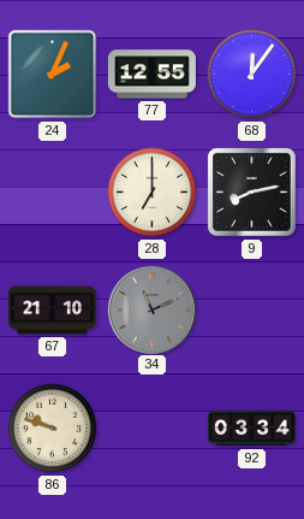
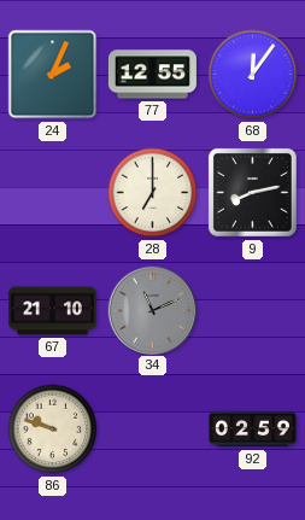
92: 03:34 -> 02:59 (252, 430)
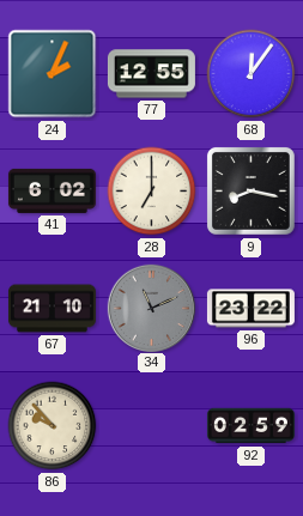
41: none -> 6:02 (51, 190)
9: 8:13 -> 8:17 (250, 190)
96: none -> 23:22 (250, 309)
86: 9:48 -> 9:53 (53, 426)
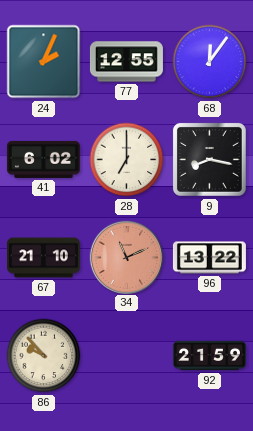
34 dial: grey -> salmon (126, 257)
96: 23:22 -> 13:22 (209, 258)
92: 02:59 -> 21:59 (209, 356)
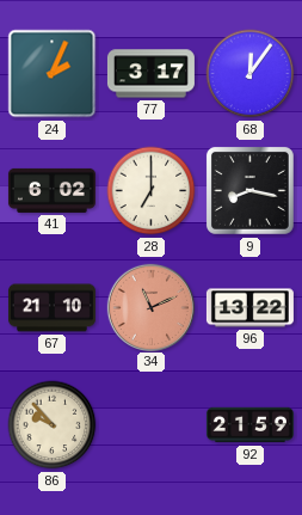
77: 12:55 -> 3:17 (150, 74)
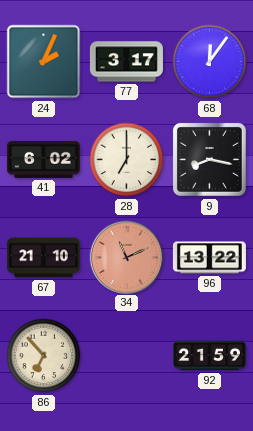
86: 9:53 -> 6:53 (44, 356)
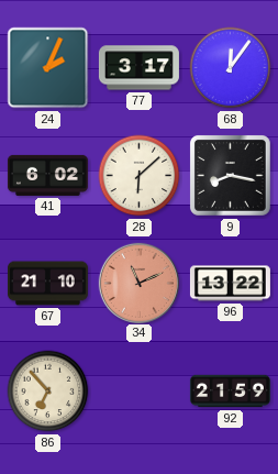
28: 7:00 -> 6:08 (140, 176)
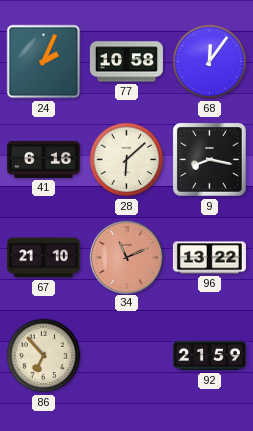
77: 3:17 -> 10:58 (126, 62)
41: 6:02 -> 6:16 (43, 159)
